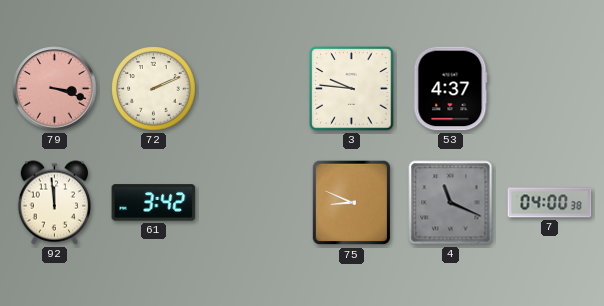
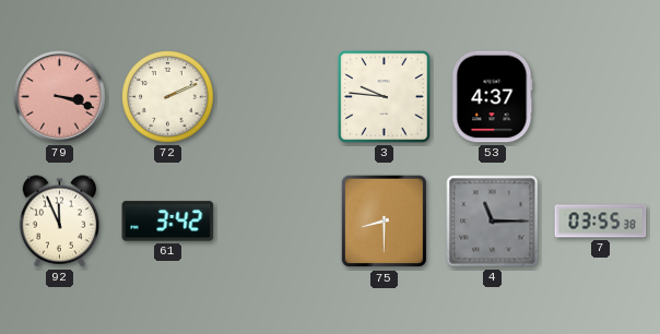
92: 11:59 -> 11:56 (60, 222)
75: 8:49 -> 8:30 (384, 222)
4: 11:19 -> 11:15 (493, 222)
7: 04:00 -> 03:55 (601, 222)
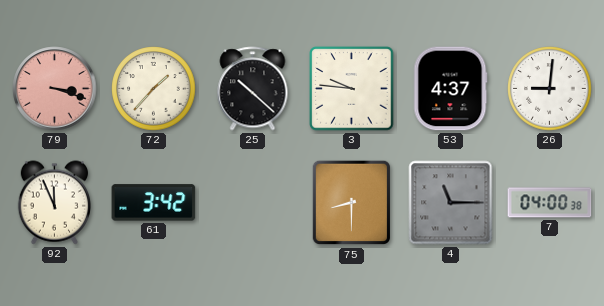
72: 2:11 -> 1:37 (154, 89)
25: none -> 10:22 (253, 89)
26: none -> 9:01 (550, 89)
7: 03:55 -> 04:00 (550, 203)
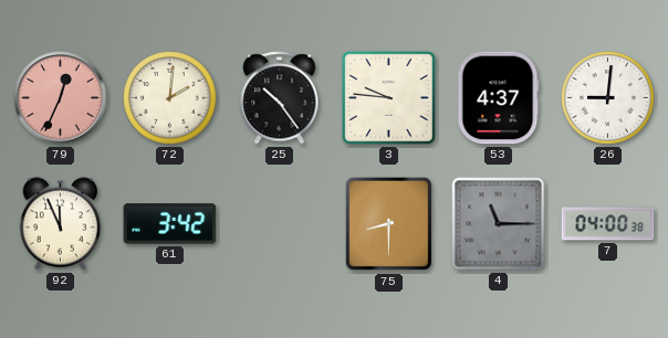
79: 3:18 -> 12:34 (61, 98)
72: 1:37 -> 2:01 (170, 98)
25: 10:22 -> 10:24 (280, 98)
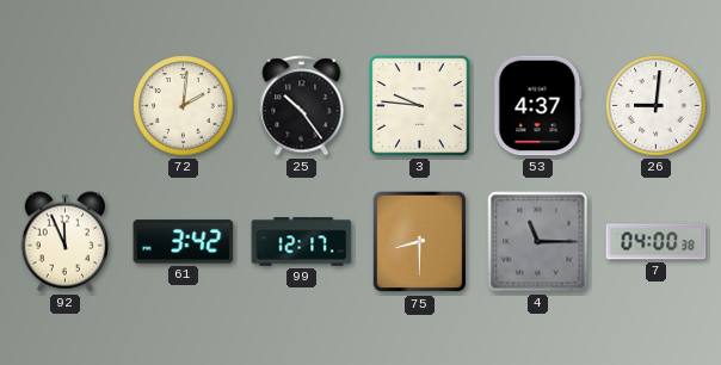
79: 12:34 -> none (61, 98)
99: none -> 12:17 (302, 242)
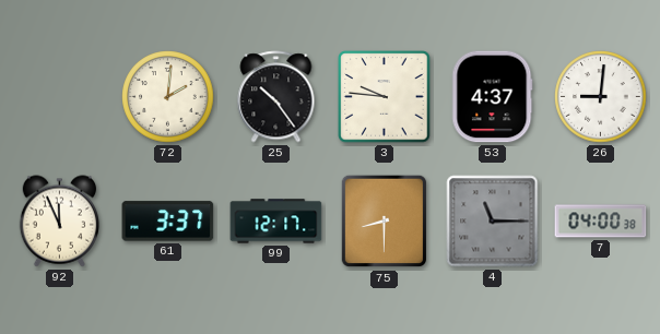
61: 3:42 -> 3:37 (168, 222)
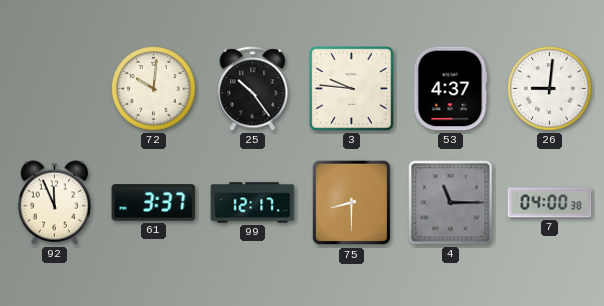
72: 2:01 -> 10:01 (154, 89)
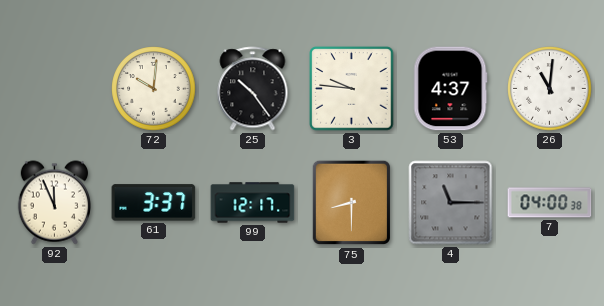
26: 9:01 -> 11:01 (550, 89)
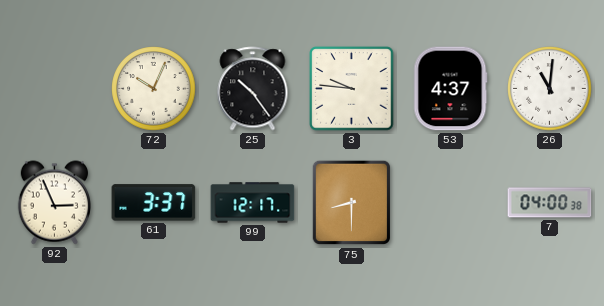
72: 10:01 -> 10:04 (154, 89)
92: 11:56 -> 2:56 (55, 203)
4: 11:15 -> none (451, 203)
